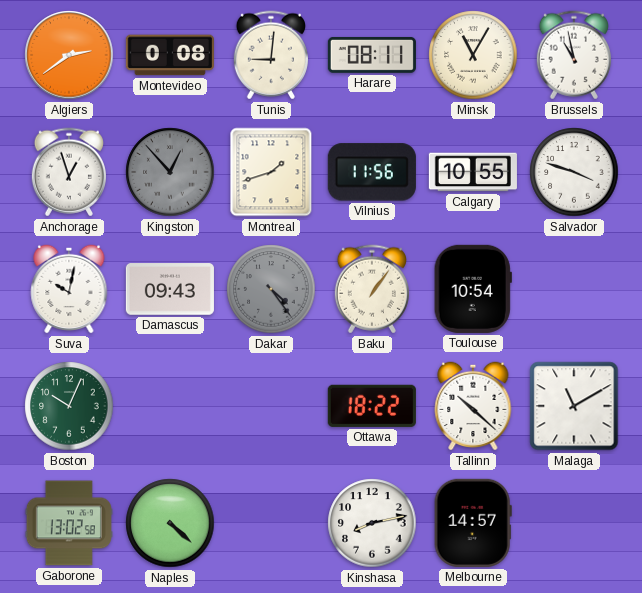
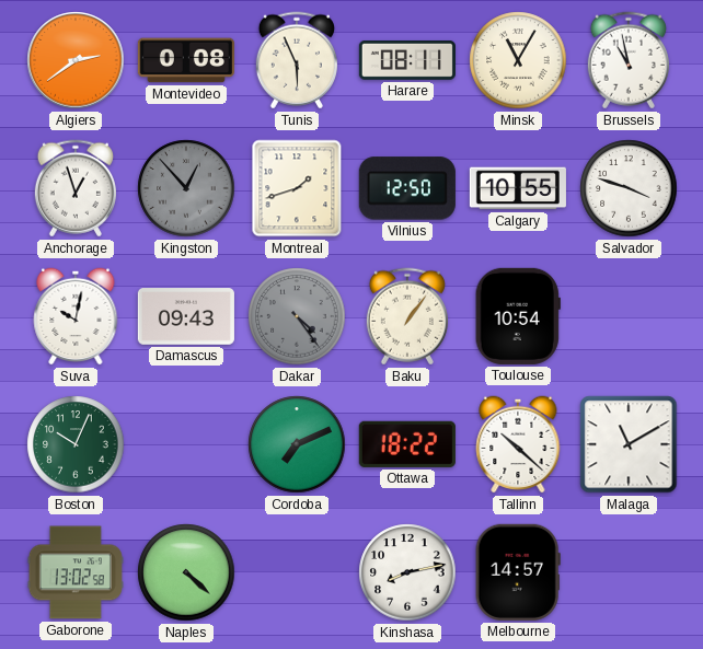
Tunis: 9:01 -> 5:56 (297, 60)
Vilnius: 11:56 -> 12:50 (407, 188)
Cordoba: none -> 7:11 (297, 444)
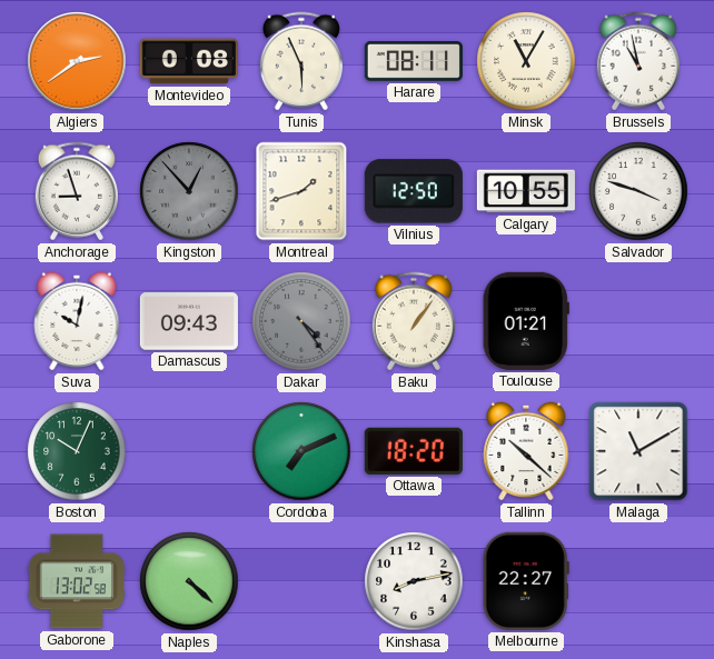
Anchorage: 12:57 -> 8:57 (77, 191)
Toulouse: 10:54 -> 01:21 (526, 321)
Ottawa: 18:22 -> 18:20 (414, 451)
Melbourne: 14:57 -> 22:27 (526, 581)
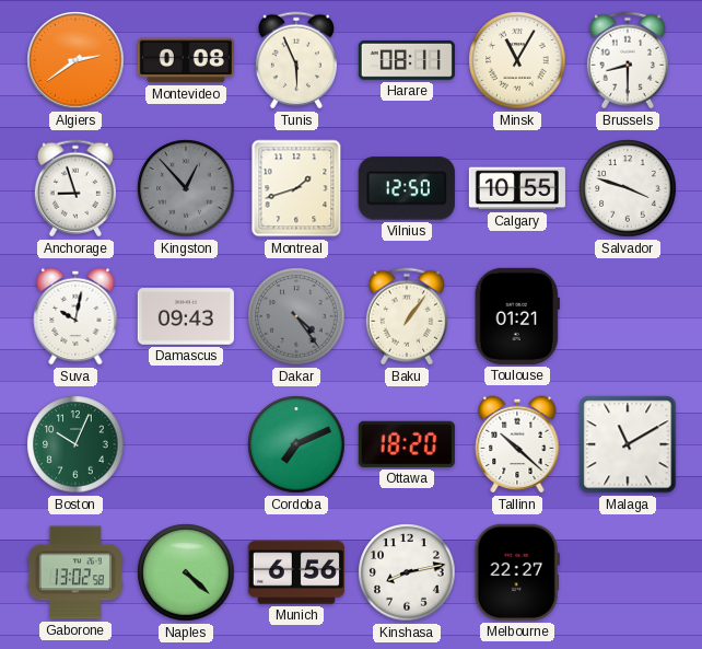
Brussels: 10:58 -> 8:30 (628, 60)
Munich: none -> 6:56 (296, 572)
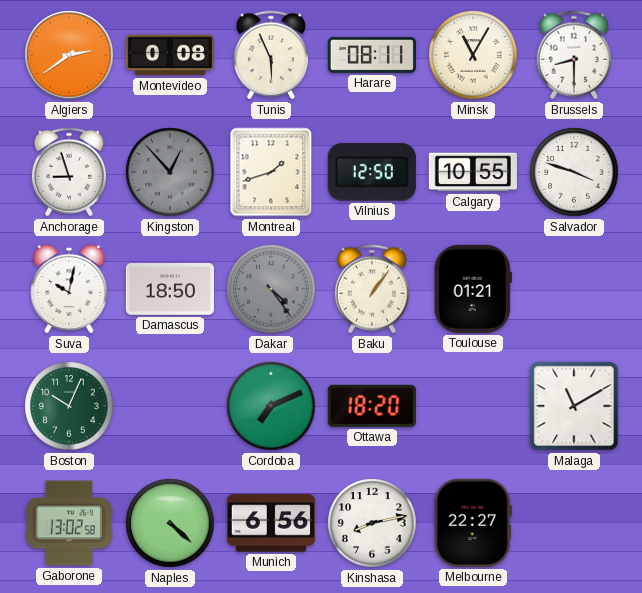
Damascus: 09:43 -> 18:50 (170, 289)
Tallinn: 10:22 -> none (517, 444)
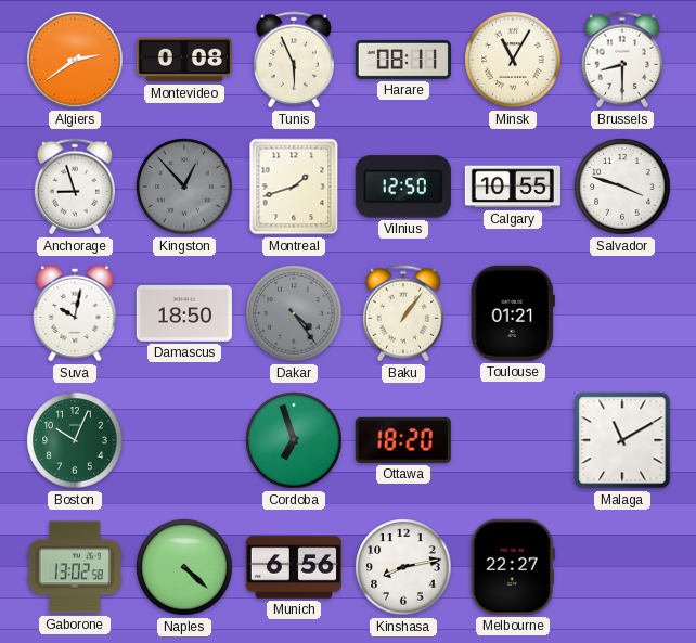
Cordoba: 7:11 -> 6:57 (294, 440)
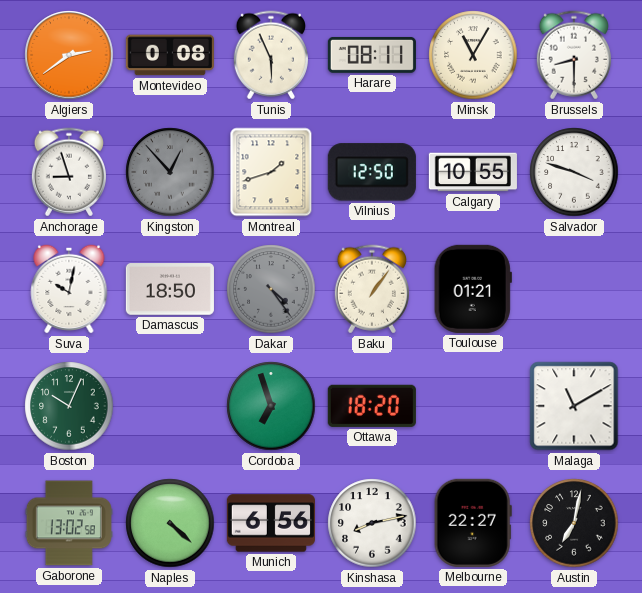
Austin: none -> 7:02 (574, 523)
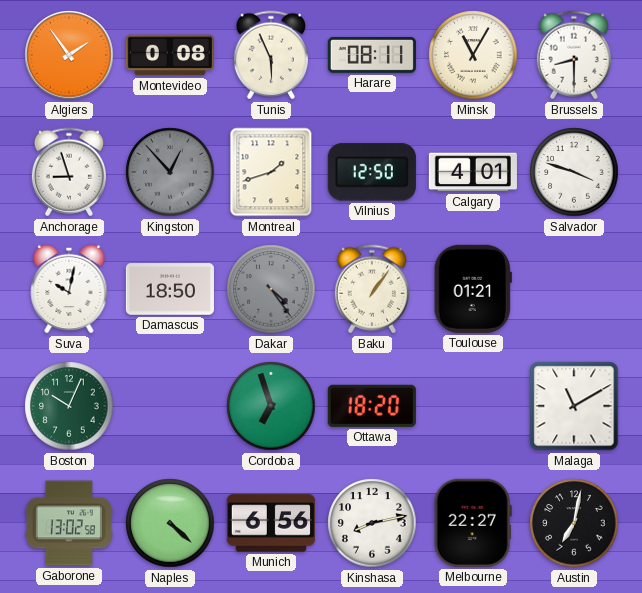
Algiers: 2:39 -> 1:54 (69, 55)
Calgary: 10:55 -> 4:01 (473, 172)
